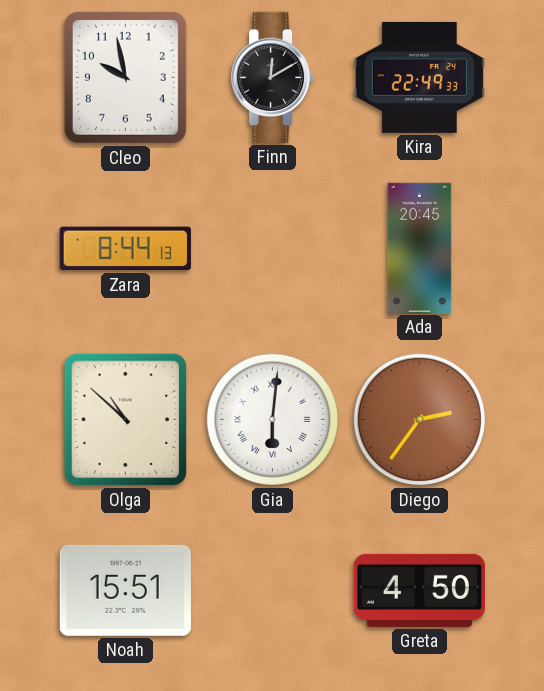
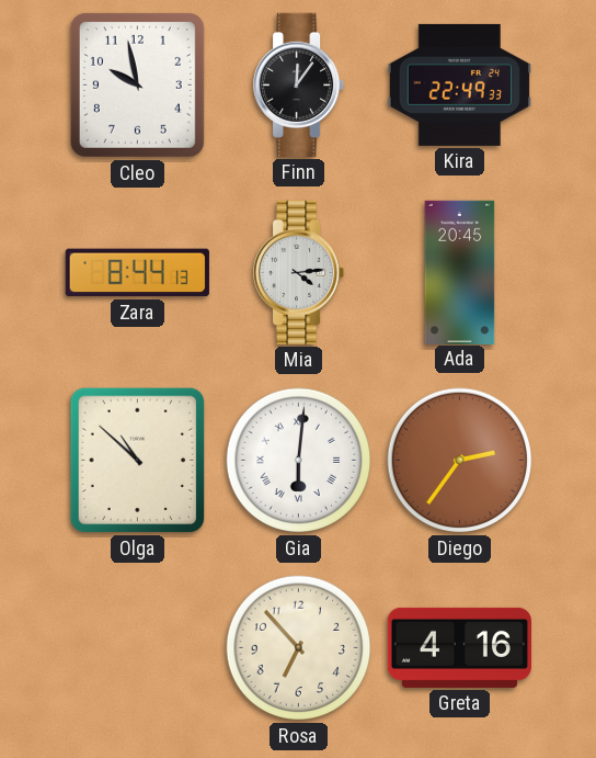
Finn: 12:10 -> 12:06 (300, 84)
Mia: none -> 4:14 (300, 272)
Noah: 15:51 -> none (125, 590)
Rosa: none -> 6:53 (299, 648)
Greta: 4:50 -> 4:16 (459, 647)
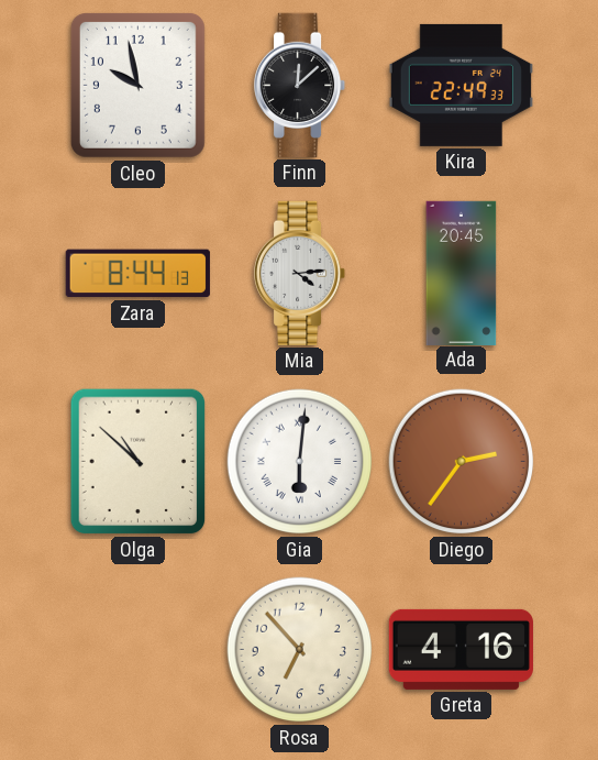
Finn: 12:06 -> 12:08 (301, 85)
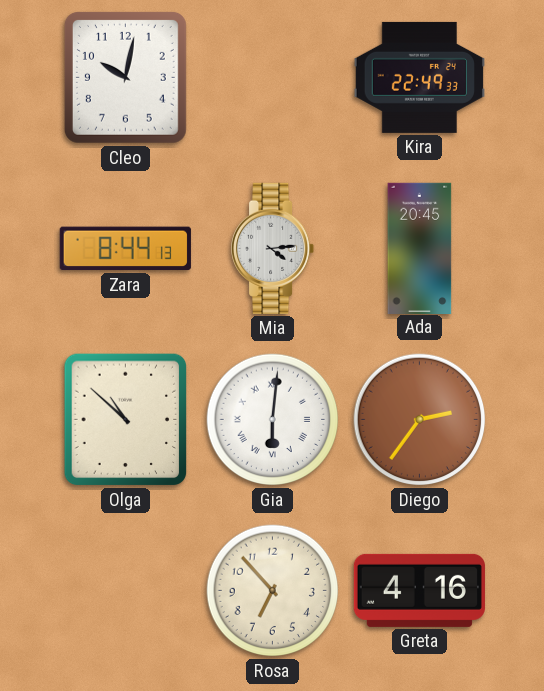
Cleo: 9:58 -> 10:02 (125, 77)
Finn: 12:08 -> none (301, 85)
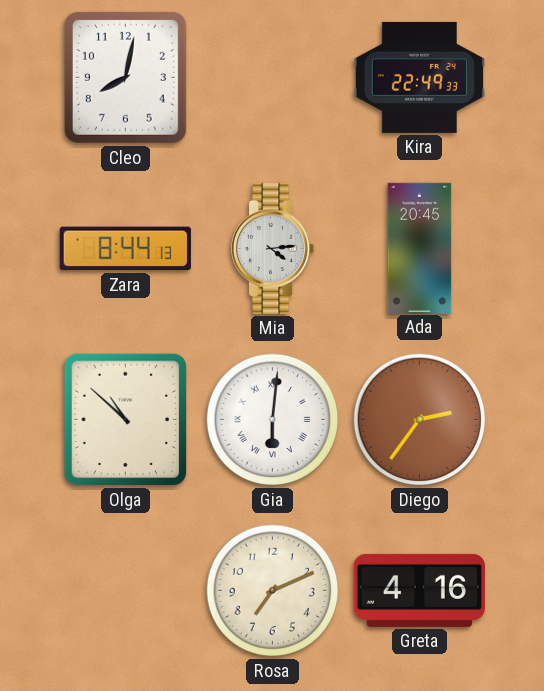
Cleo: 10:02 -> 8:02 (125, 77)
Rosa: 6:53 -> 7:11 (273, 591)
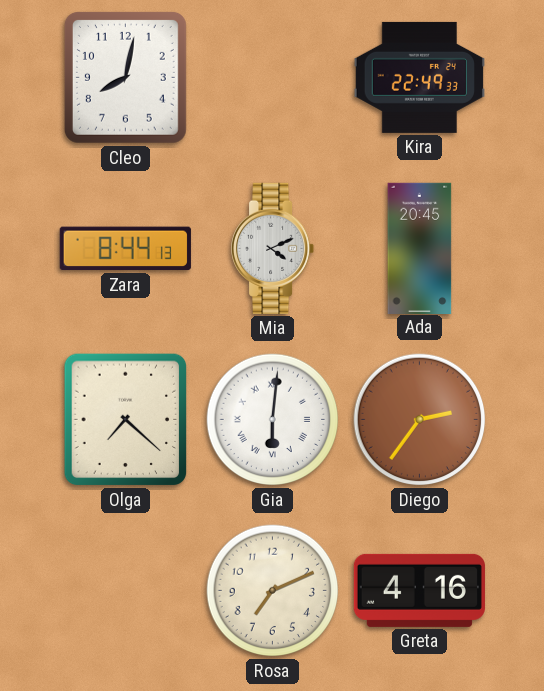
Mia: 4:14 -> 4:11 (274, 248)
Olga: 10:52 -> 7:22 (126, 420)
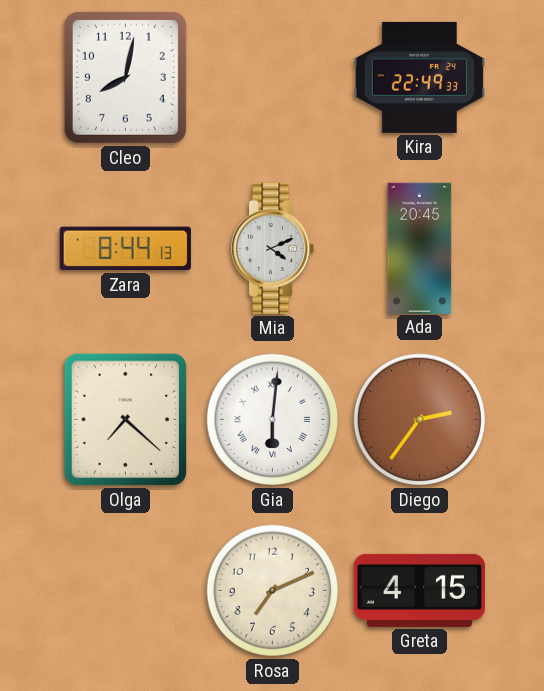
Greta: 4:16 -> 4:15 (419, 590)
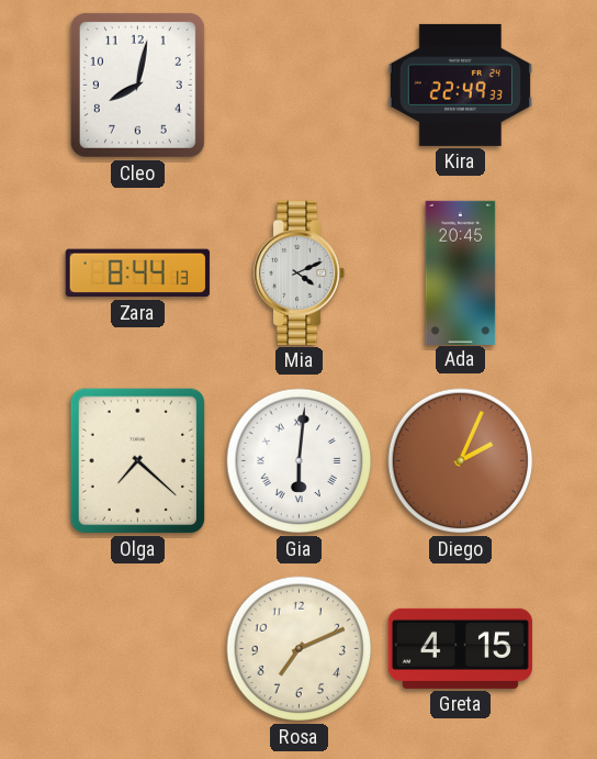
Diego: 2:36 -> 2:04 (461, 461)
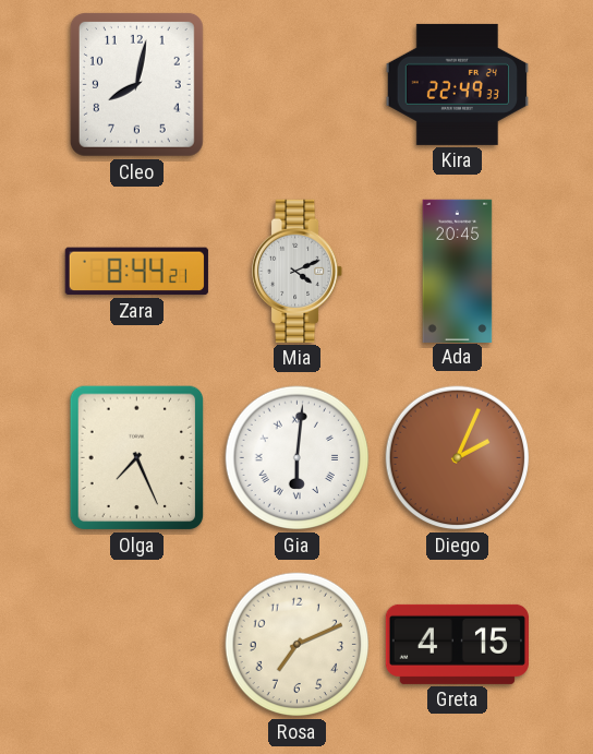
Zara: 8:44:13 -> 8:44:21 (136, 272)
Olga: 7:22 -> 7:26 (137, 458)
